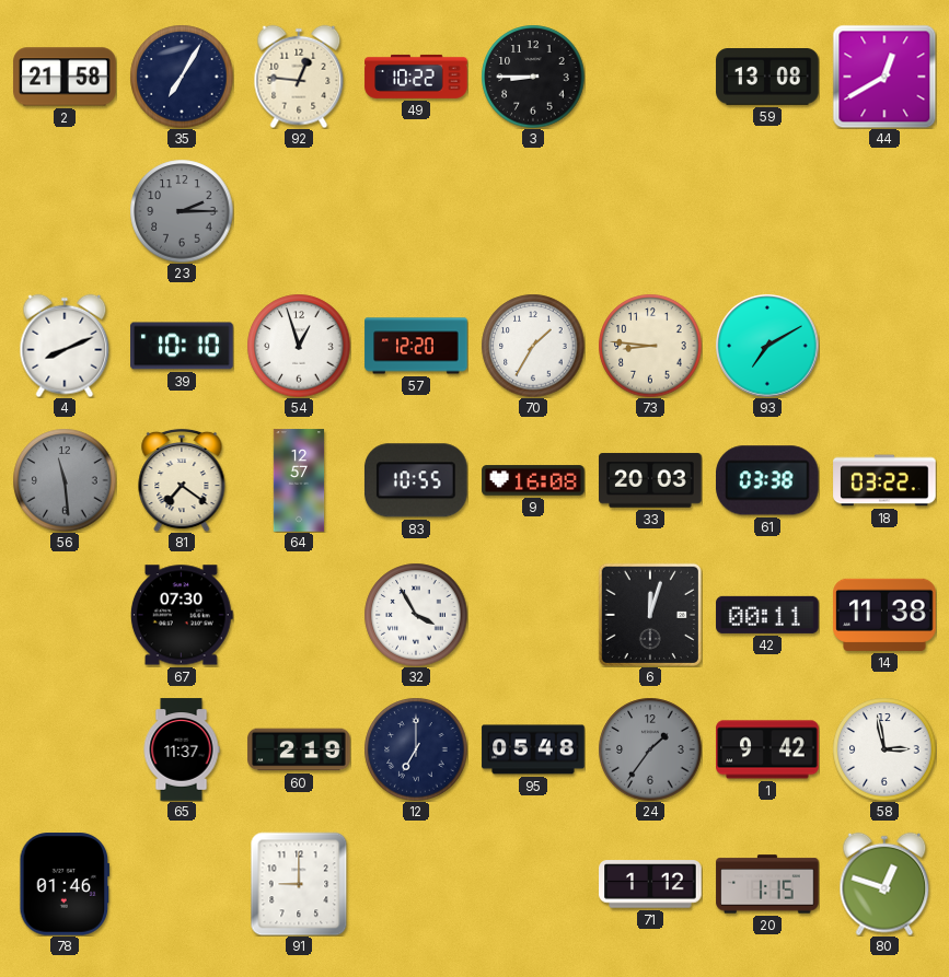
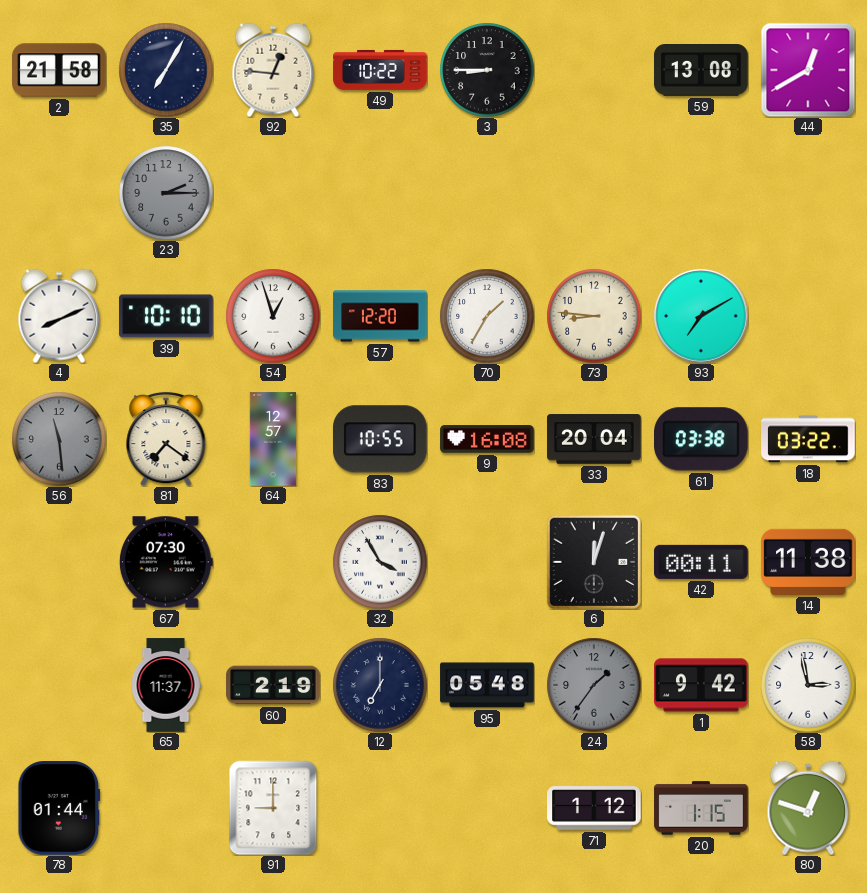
33: 20:03 -> 20:04 (594, 439)
78: 01:46 -> 01:44 (59, 808)
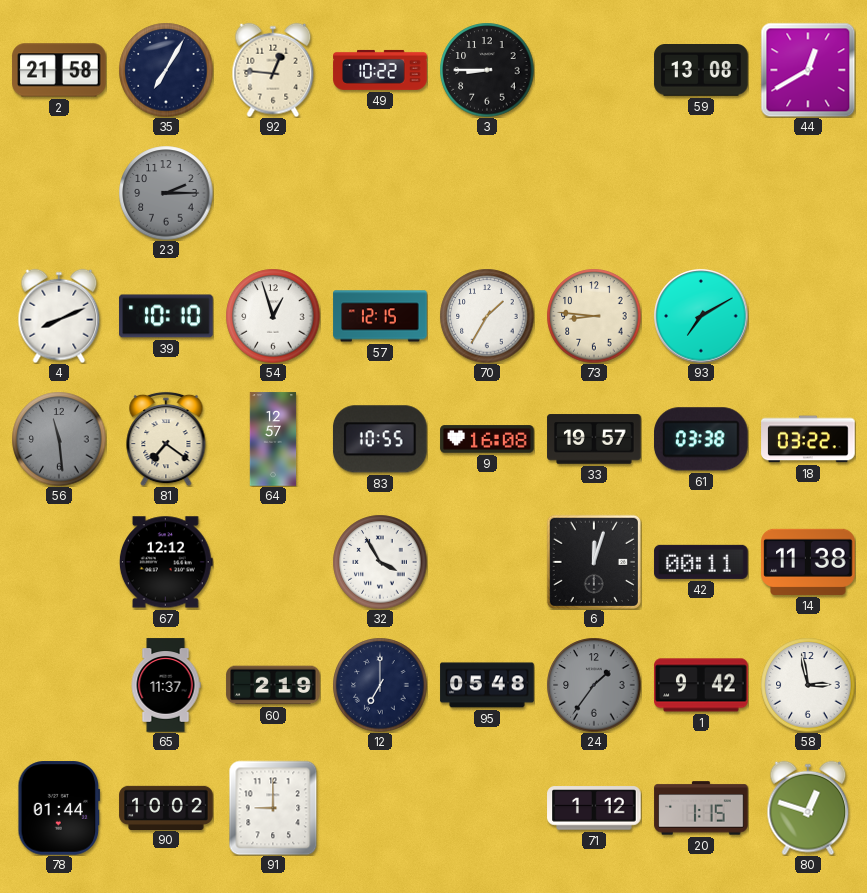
57: 12:20 -> 12:15 (380, 316)
33: 20:04 -> 19:57 (594, 439)
67: 07:30 -> 12:12 (166, 562)
90: none -> 10:02 (166, 807)
